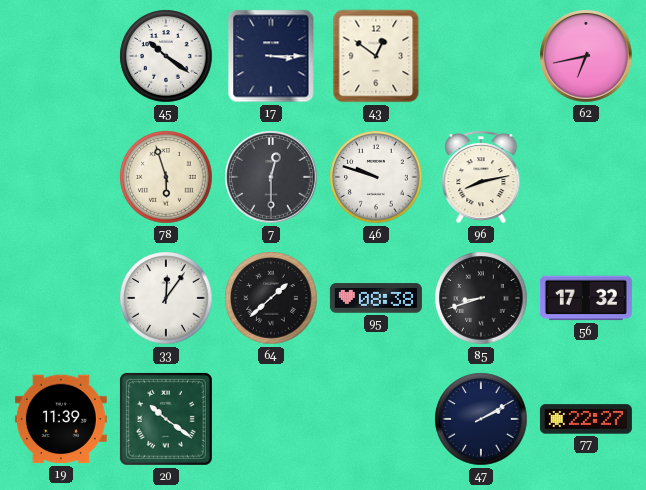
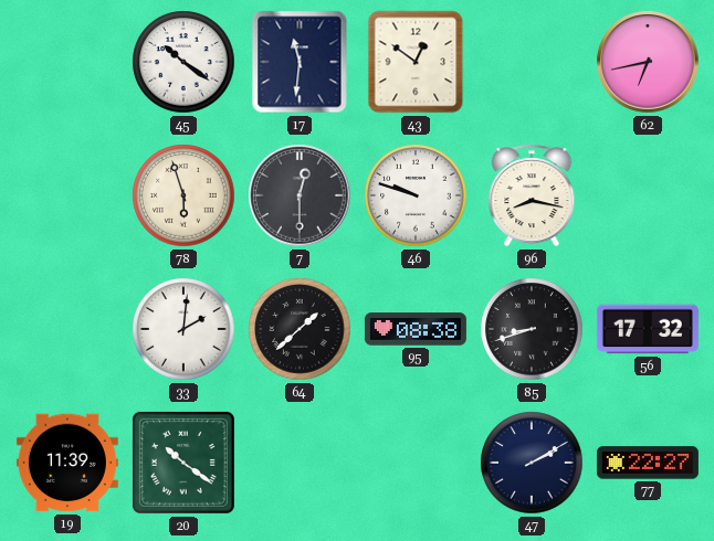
17: 3:15 -> 11:31 (300, 62)
96: 8:13 -> 8:17 (532, 195)
33: 12:06 -> 2:01 (183, 329)
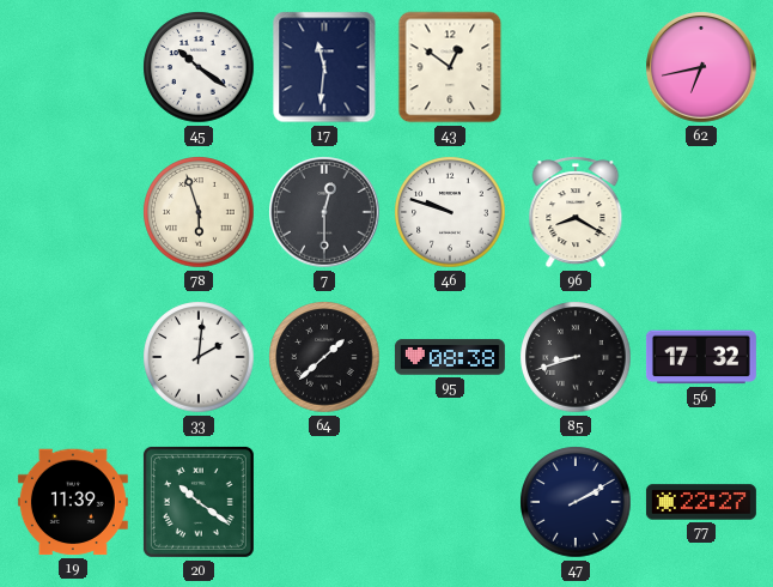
96: 8:17 -> 8:20 (576, 212)
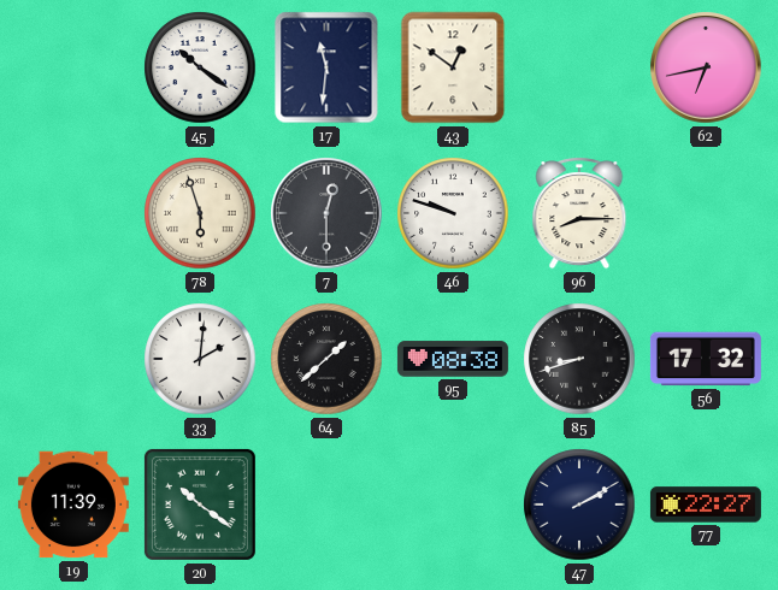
96: 8:20 -> 8:15 (579, 213)
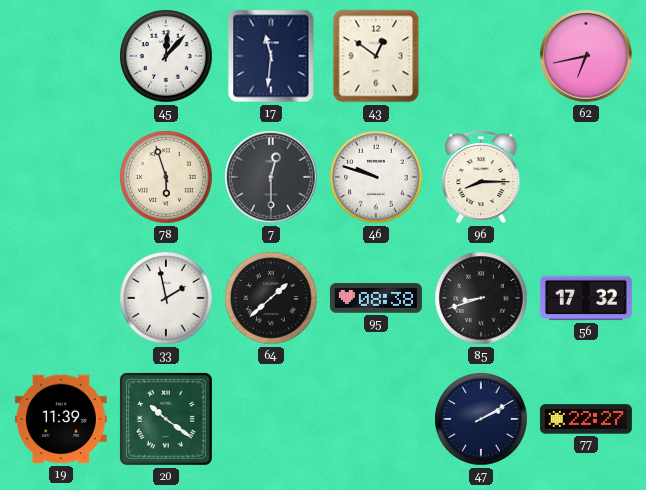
45: 10:21 -> 12:07 (166, 56)
33: 2:01 -> 1:58 (166, 298)
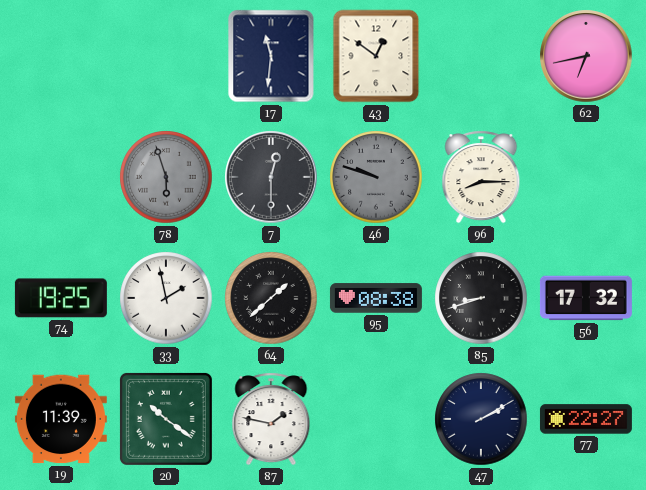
45: 12:07 -> none (166, 56)
78 dial: cream -> grey (166, 177)
46 dial: white -> grey (376, 177)
74: none -> 19:25 (61, 298)
87: none -> 1:47 (271, 419)
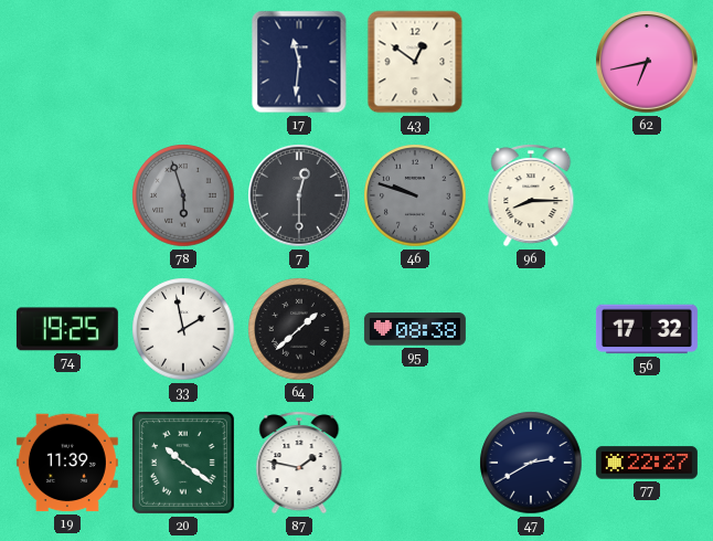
85: 8:42 -> none (481, 298)
47: 2:10 -> 2:40 (531, 463)
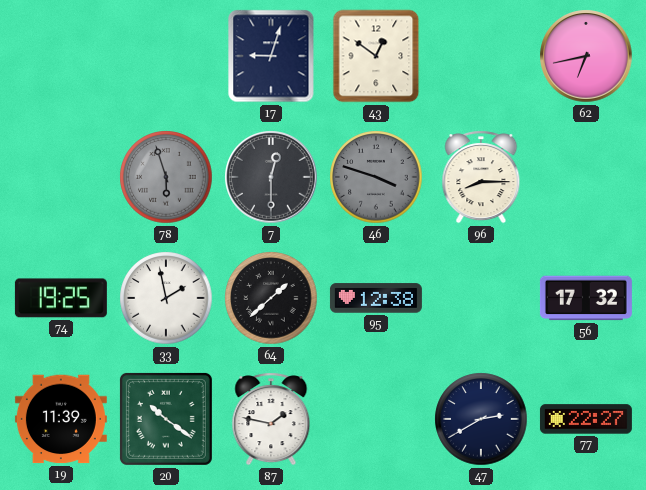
17: 11:31 -> 9:03 (271, 56)
46: 9:48 -> 3:48 (376, 177)
95: 08:38 -> 12:38 (376, 298)
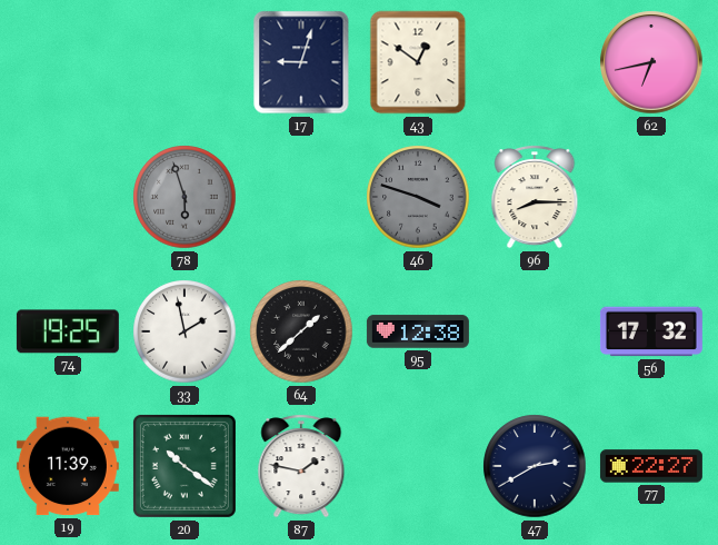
7: 12:30 -> none (271, 177)
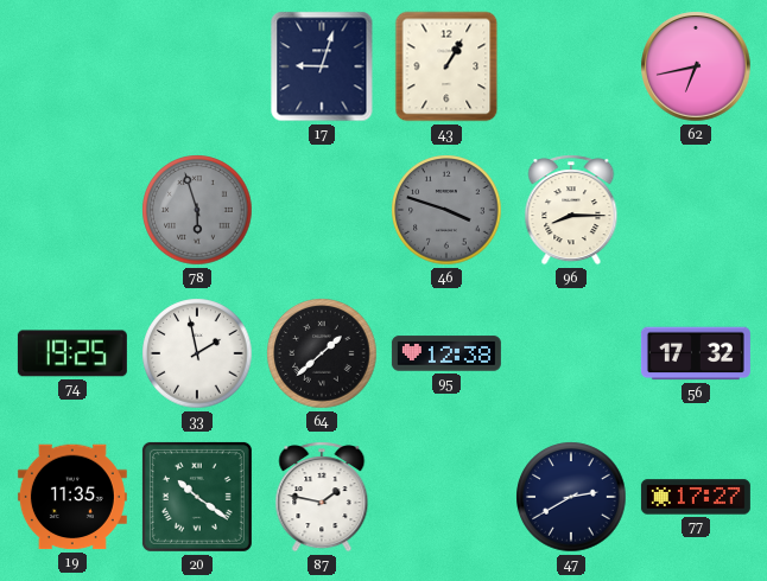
43: 12:51 -> 1:05 (446, 66)
19: 11:39 -> 11:35 (72, 497)
77: 22:27 -> 17:27 (696, 497)
